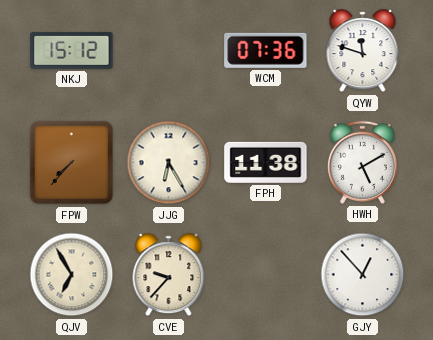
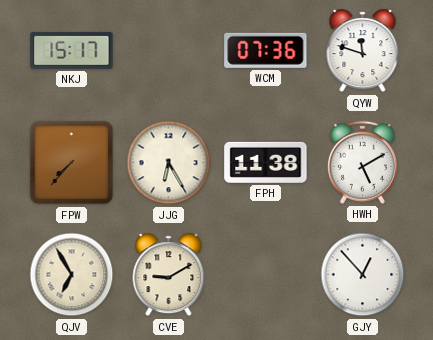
NKJ: 15:12 -> 15:17 (72, 50)
CVE: 9:37 -> 9:10 (169, 275)
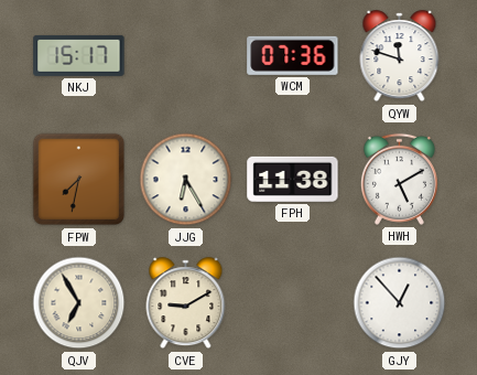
FPW: 7:37 -> 7:32 (79, 180)
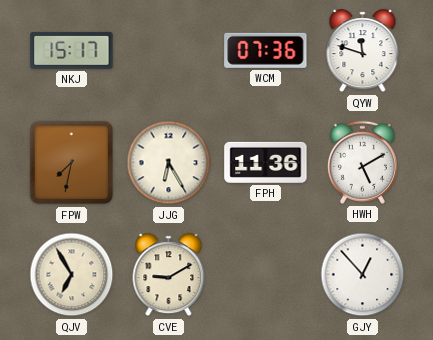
FPH: 11:38 -> 11:36 (266, 162)
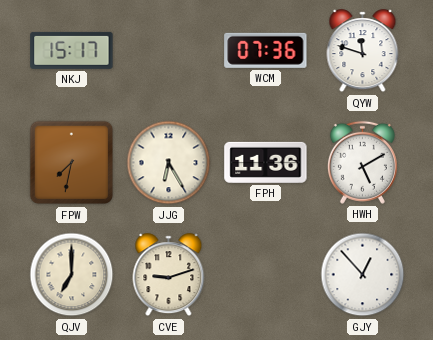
QJV: 6:55 -> 7:00 (72, 275)
CVE: 9:10 -> 9:12 (169, 275)
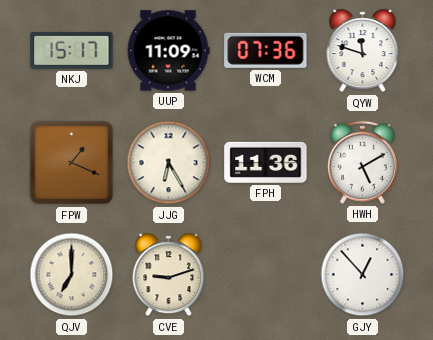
UUP: none -> 11:09 (168, 51)
FPW: 7:32 -> 1:19 (72, 163)
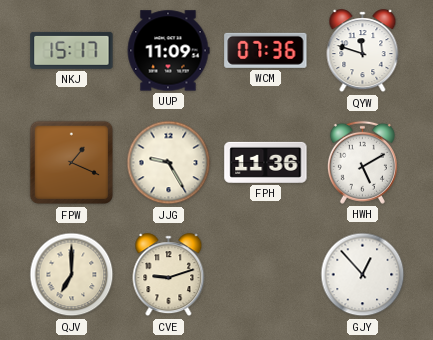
JJG: 6:25 -> 9:25 (169, 163)
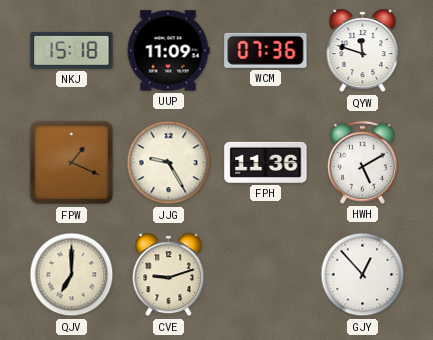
NKJ: 15:17 -> 15:18 (72, 50)
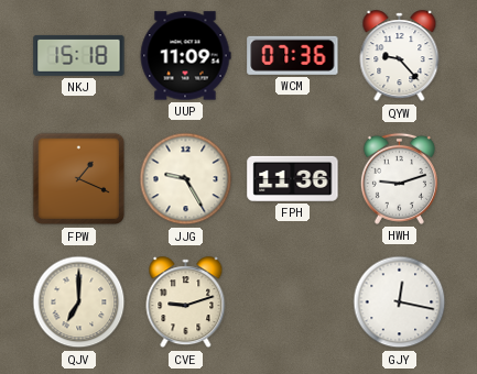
QYW: 11:48 -> 9:23 (400, 56)
HWH: 5:10 -> 9:12 (399, 178)
GJY: 12:53 -> 12:17 (400, 302)
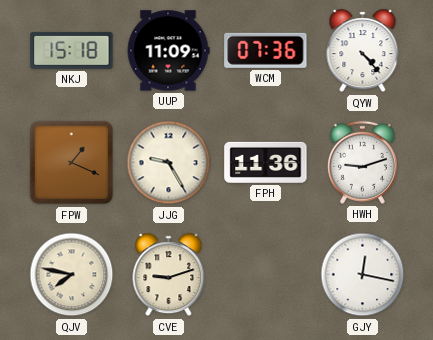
QYW: 9:23 -> 4:23 (363, 51)
QJV: 7:00 -> 7:47 (72, 275)
